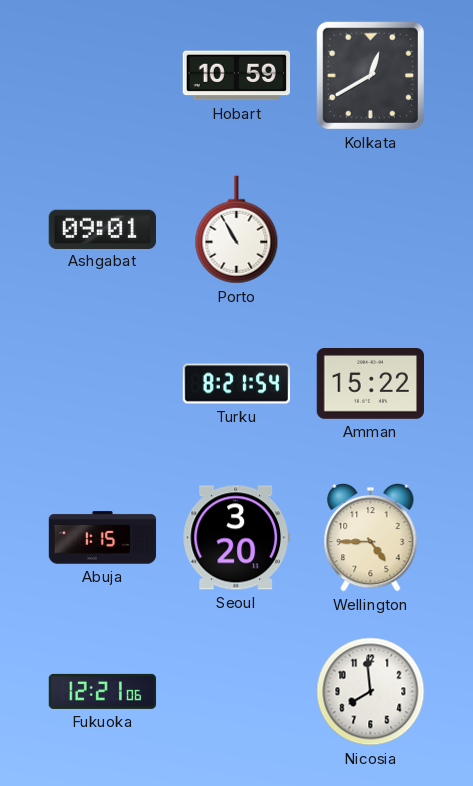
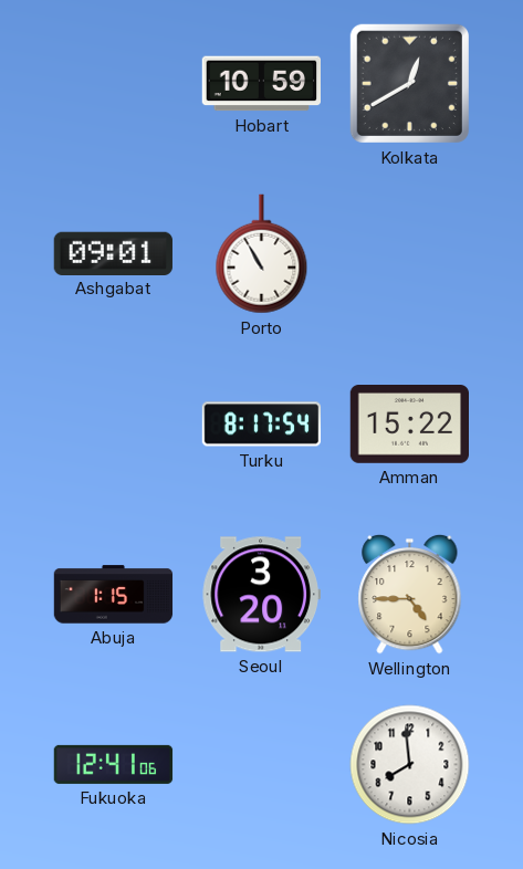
Turku: 8:21 -> 8:17 (262, 425)
Fukuoka: 12:21 -> 12:41 (114, 764)
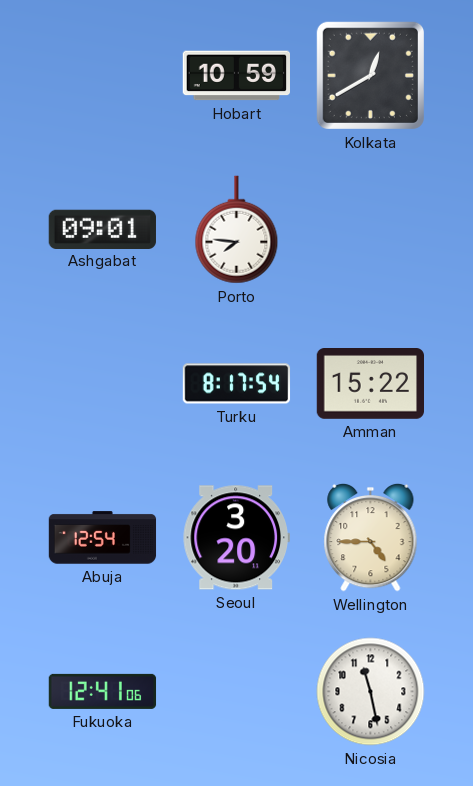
Porto: 10:55 -> 7:46 (237, 230)
Abuja: 1:15 -> 12:54 (103, 538)
Nicosia: 7:59 -> 11:28 (371, 692)
